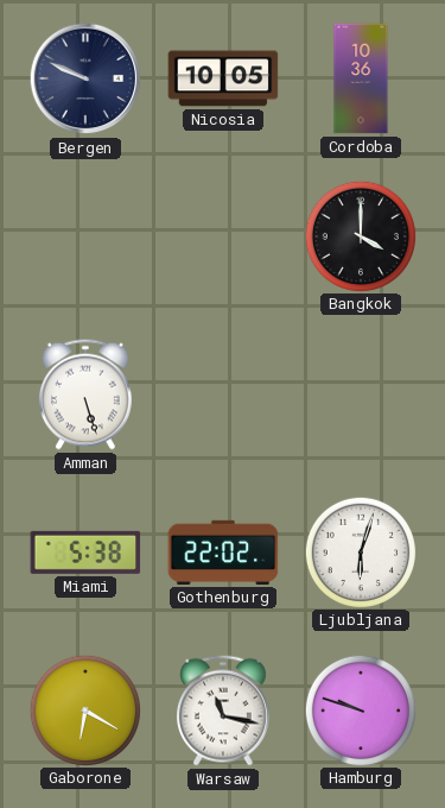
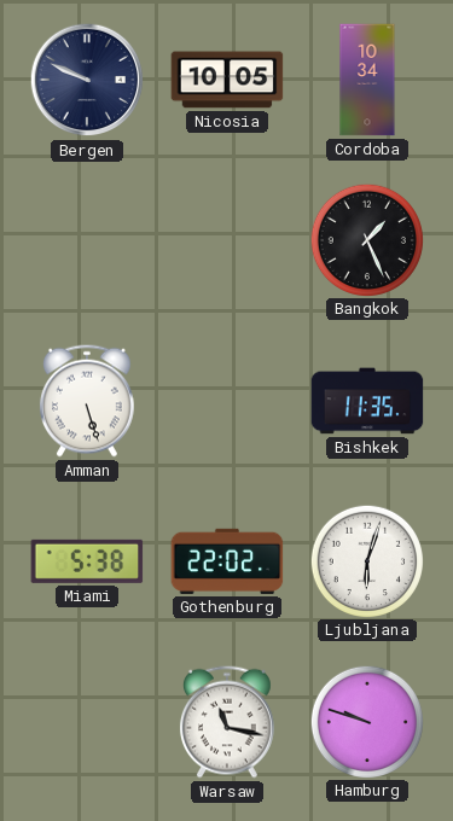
Cordoba: 10:36 -> 10:34 (367, 80)
Bangkok: 4:00 -> 1:26 (366, 239)
Bishkek: none -> 11:35 (367, 401)
Gaborone: 6:20 -> none (84, 709)
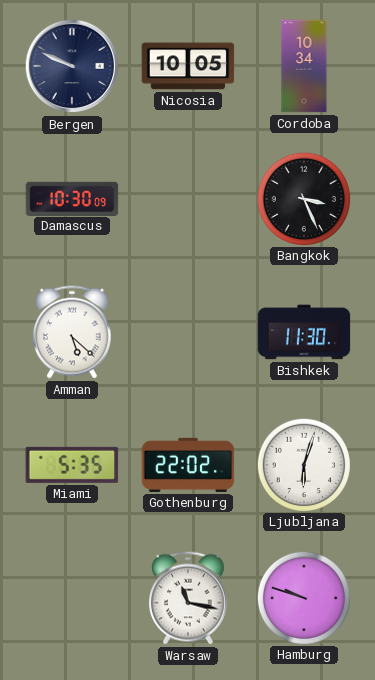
Damascus: none -> 10:30 (72, 198)
Bangkok: 1:26 -> 3:26 (303, 198)
Amman: 5:27 -> 5:22 (72, 332)
Bishkek: 11:35 -> 11:30 (304, 332)
Miami: 5:38 -> 5:35 (72, 465)
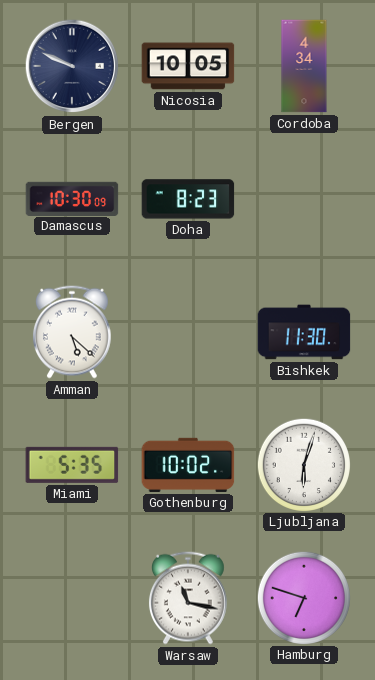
Cordoba: 10:34 -> 4:34 (304, 66)
Doha: none -> 8:23 (188, 199)
Bangkok: 3:26 -> none (303, 198)
Gothenburg: 22:02 -> 10:02 (188, 465)
Hamburg: 9:48 -> 6:48 (303, 597)
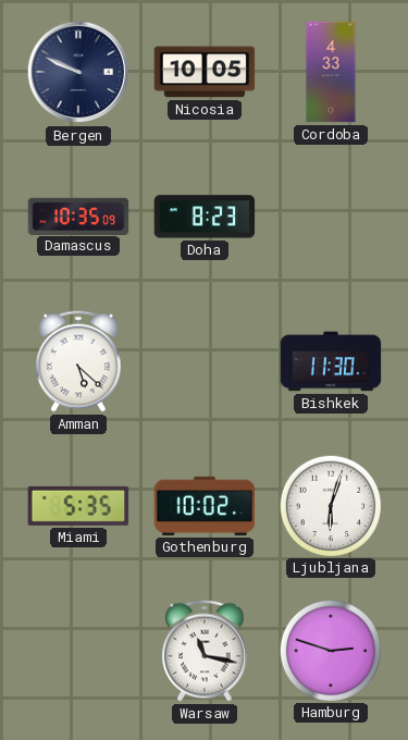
Cordoba: 4:34 -> 4:33 (331, 72)
Damascus: 10:30 -> 10:35 (78, 215)
Hamburg: 6:48 -> 2:48 (330, 650)
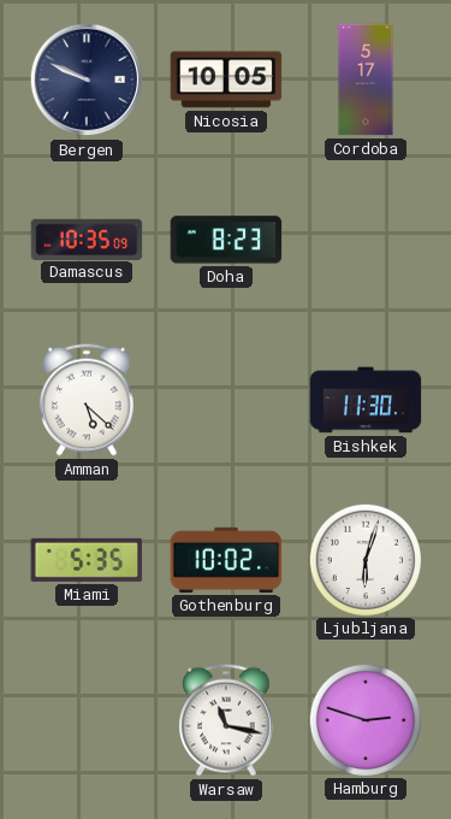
Cordoba: 4:33 -> 5:17 (366, 79)
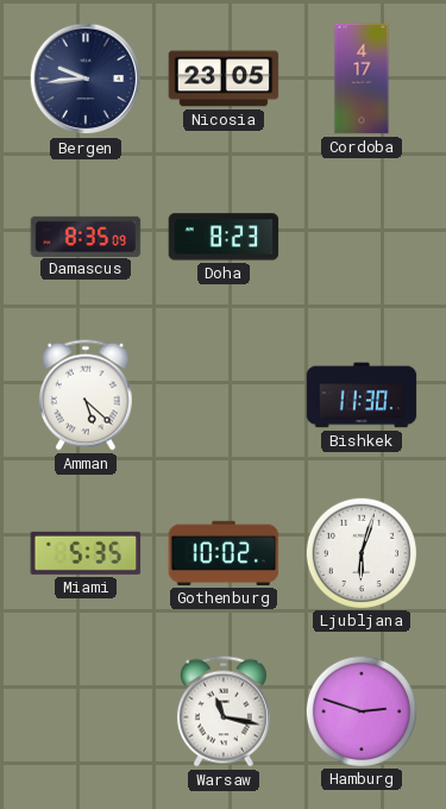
Bergen: 9:49 -> 9:44 (86, 79)
Nicosia: 10:05 -> 23:05 (224, 79)
Cordoba: 5:17 -> 4:17 (362, 79)
Damascus: 10:35 -> 8:35 (86, 236)
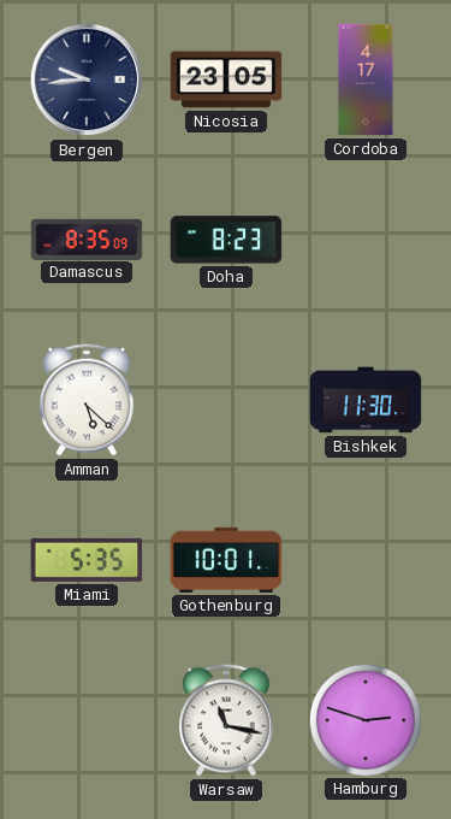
Gothenburg: 10:02 -> 10:01 (226, 560)
Ljubljana: 6:03 -> none (360, 552)
